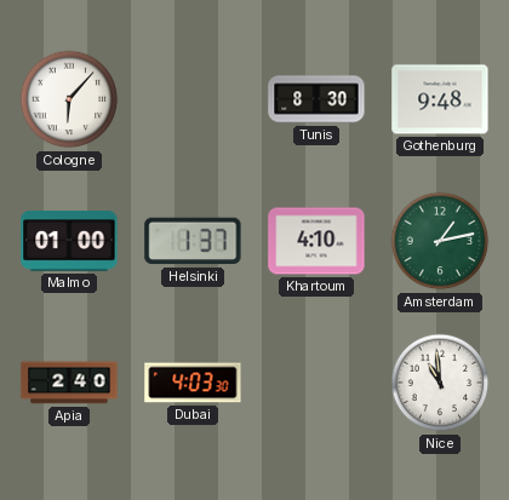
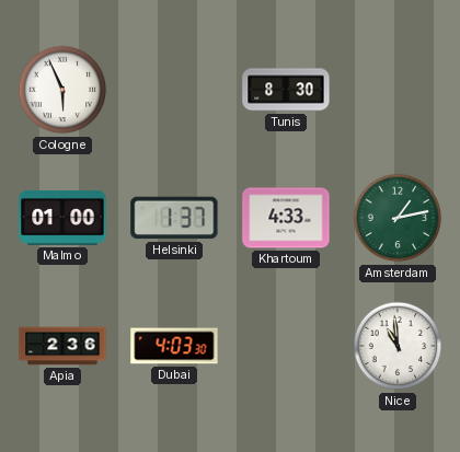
Cologne: 6:07 -> 5:56 (62, 90)
Gothenburg: 9:48 -> none (440, 99)
Khartoum: 4:10 -> 4:33 (286, 218)
Apia: 2:40 -> 2:36 (62, 346)
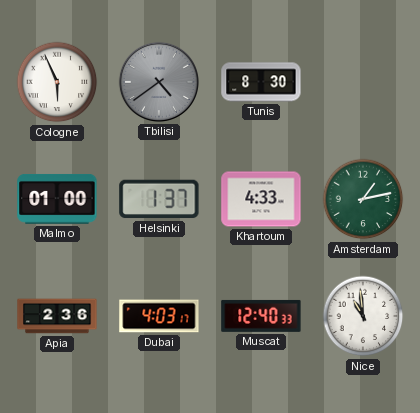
Tbilisi: none -> 4:39 (159, 82)
Dubai: 4:03:30 -> 4:03:17 (159, 316)
Muscat: none -> 12:40 (261, 316)
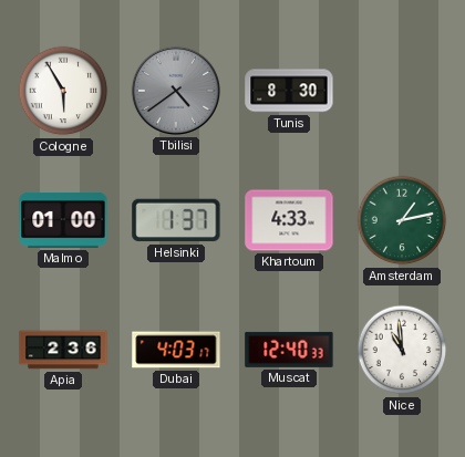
Cologne: 5:56 -> 5:55 (63, 91)
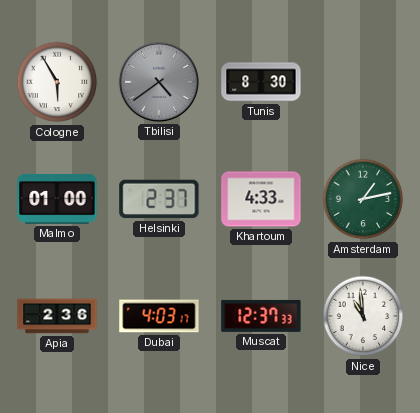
Helsinki: 1:37 -> 2:37 (159, 199)
Muscat: 12:40 -> 12:37 (261, 316)
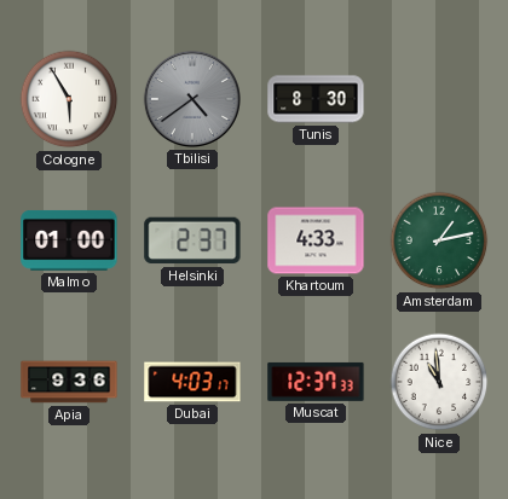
Apia: 2:36 -> 9:36 (69, 382)
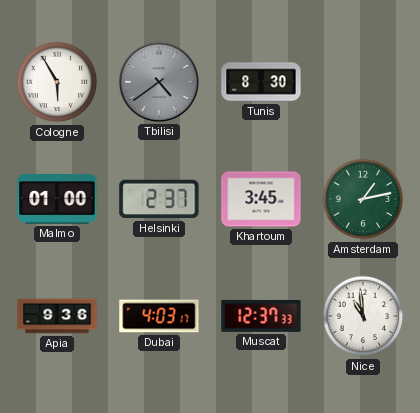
Khartoum: 4:33 -> 3:45 (261, 199)
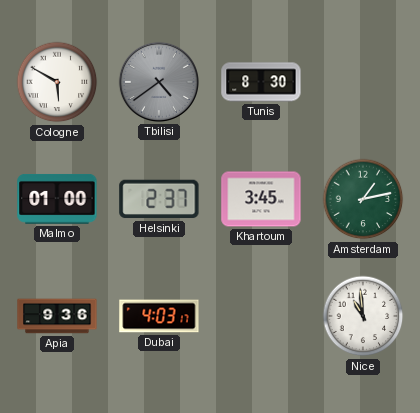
Cologne: 5:55 -> 5:50 (57, 82)
Muscat: 12:37 -> none (261, 316)
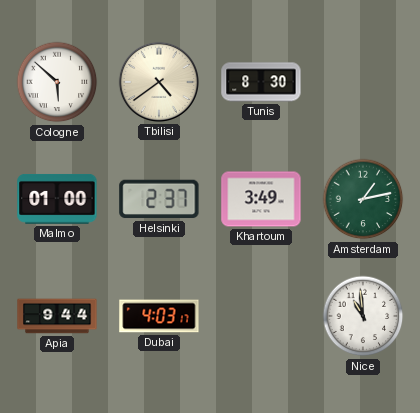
Cologne: 5:50 -> 5:52 (57, 82)
Tbilisi dial: grey -> cream (159, 82)
Khartoum: 3:45 -> 3:49 (261, 199)
Apia: 9:36 -> 9:44 (57, 316)
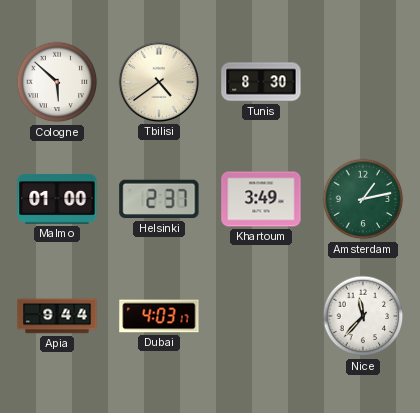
Nice: 10:59 -> 11:37 (363, 316)
